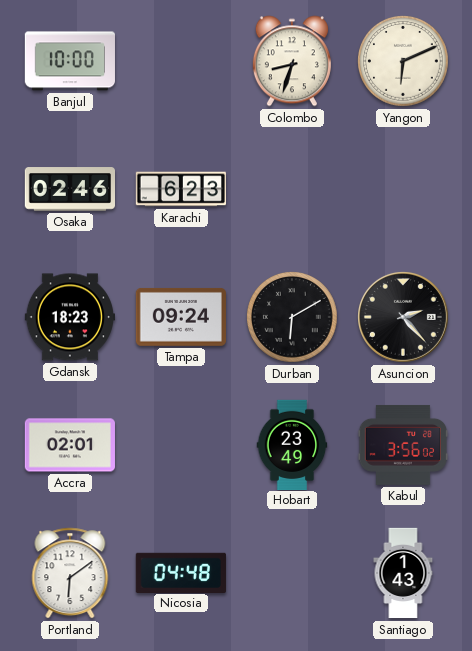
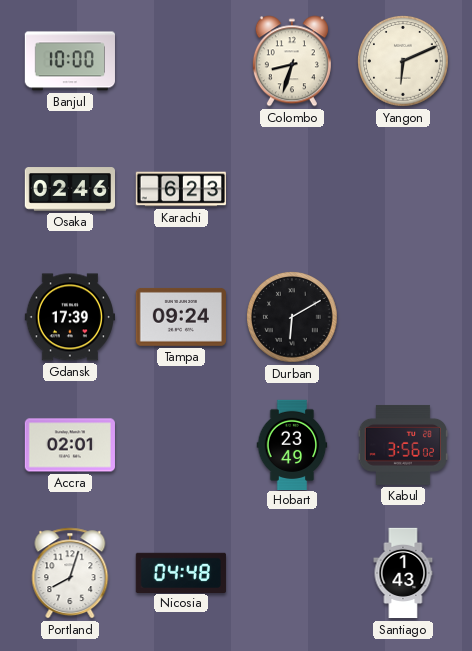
Gdansk: 18:23 -> 17:39 (69, 317)
Asuncion: 2:23 -> none (404, 318)
Portland: 6:09 -> 8:03 (70, 573)
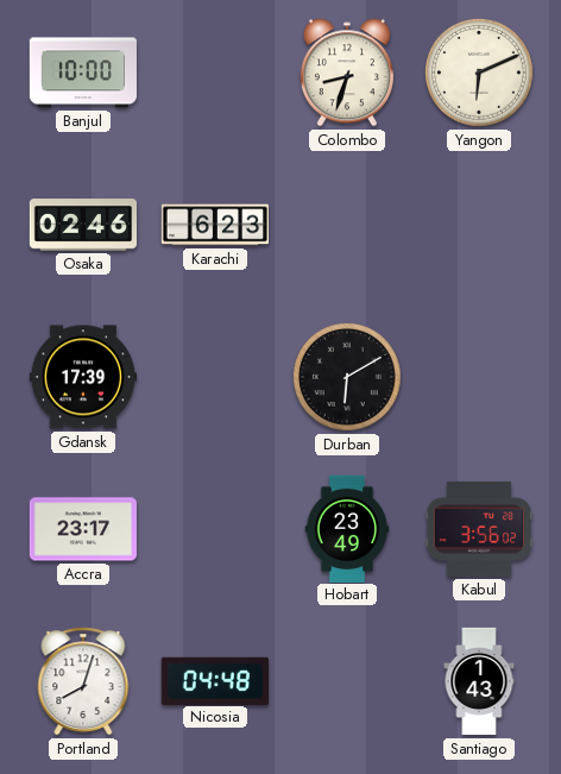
Tampa: 09:24 -> none (181, 317)
Accra: 02:01 -> 23:17 (82, 529)
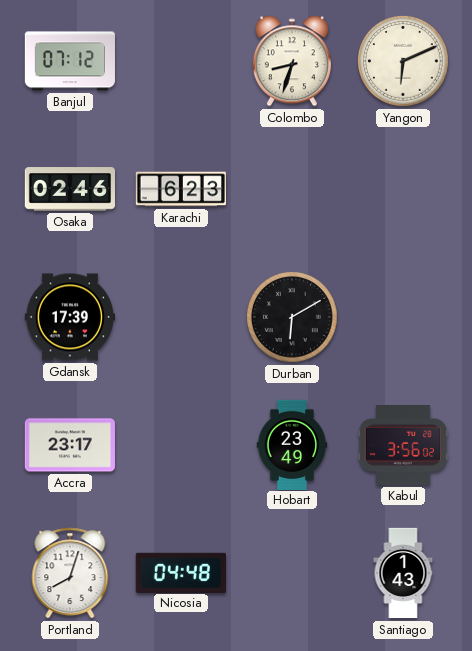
Banjul: 10:00 -> 07:12 (70, 61)
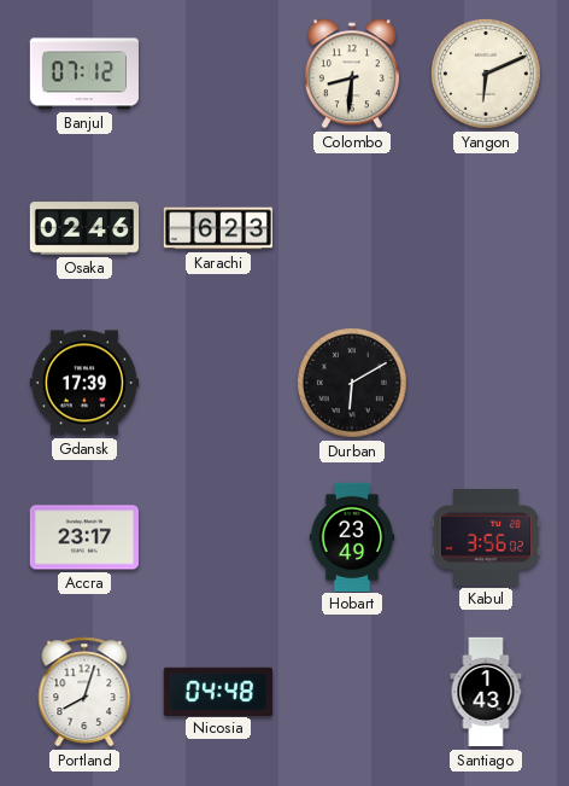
Colombo: 8:33 -> 8:31 (352, 74)
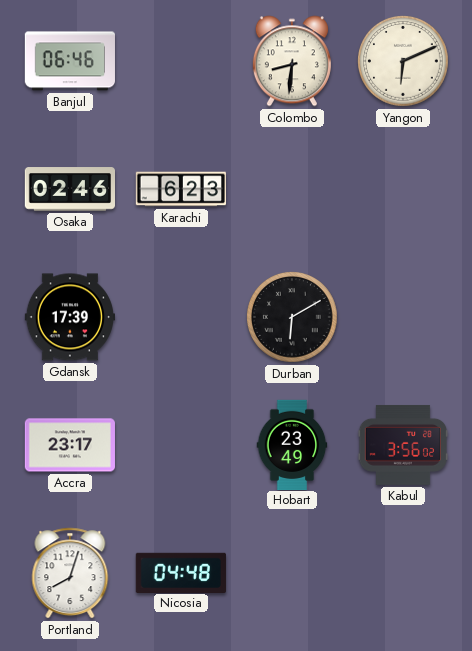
Banjul: 07:12 -> 06:46 (70, 61)
Santiago: 1:43 -> none (486, 692)
